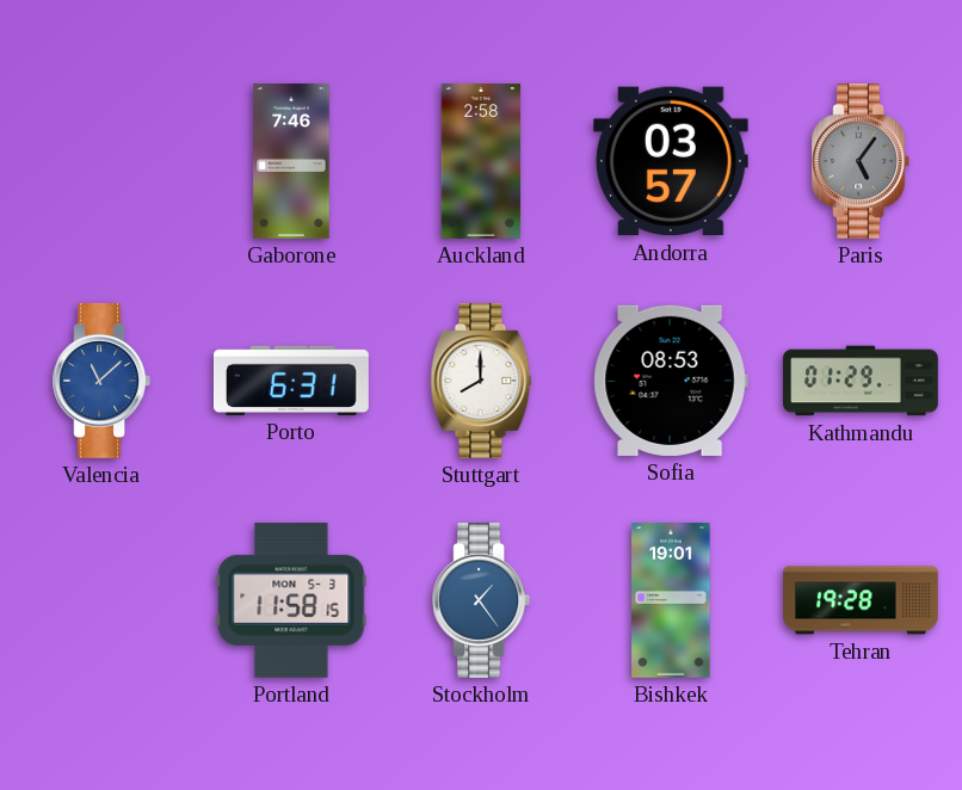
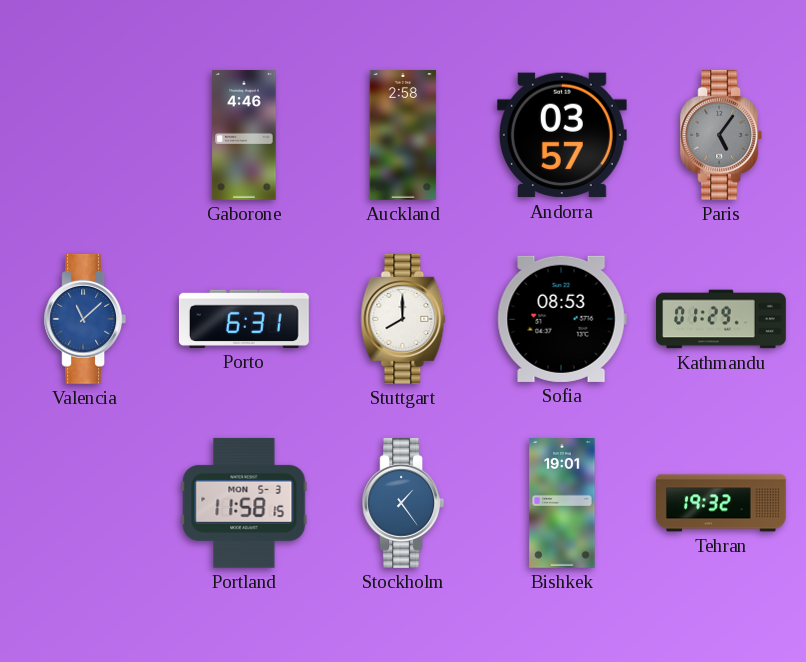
Gaborone: 7:46 -> 4:46 (244, 136)
Tehran: 19:28 -> 19:32 (722, 503)
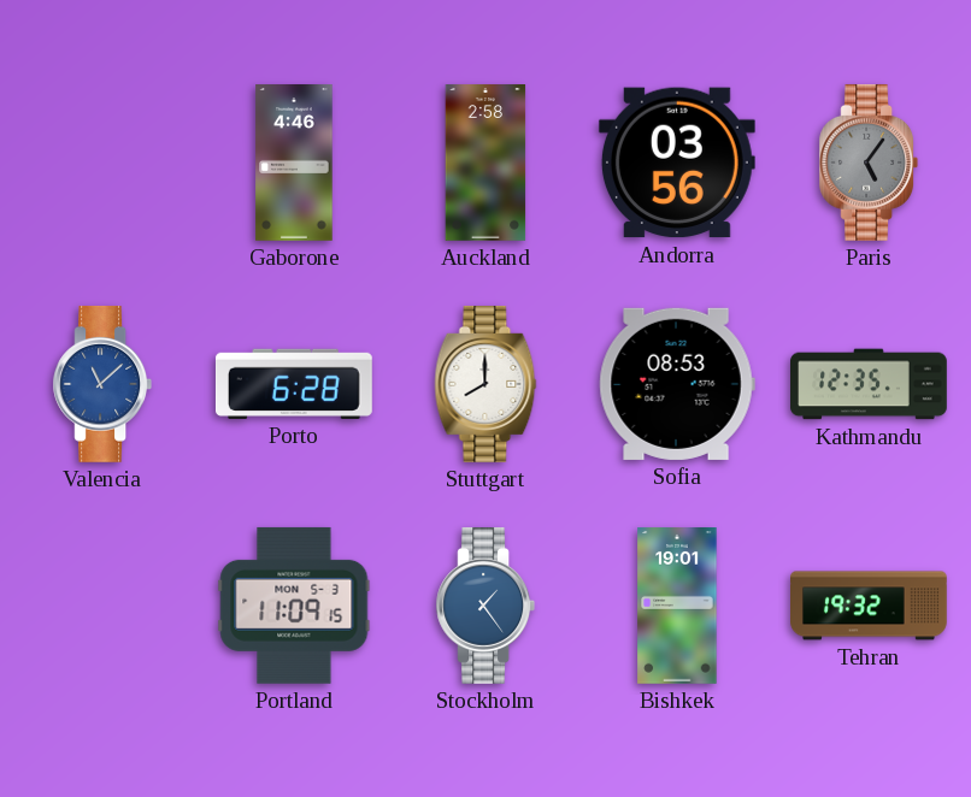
Andorra: 03:57 -> 03:56 (677, 163)
Porto: 6:31 -> 6:28 (294, 384)
Kathmandu: 01:29 -> 12:35 (869, 384)
Portland: 11:58 -> 11:09 (294, 606)
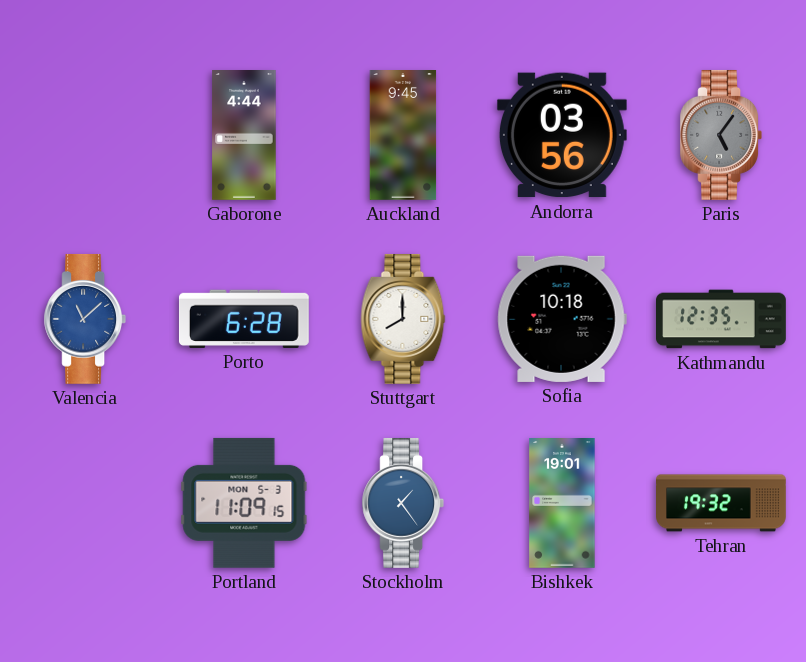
Gaborone: 4:46 -> 4:44 (244, 136)
Auckland: 2:58 -> 9:45 (403, 136)
Sofia: 08:53 -> 10:18 (562, 319)
